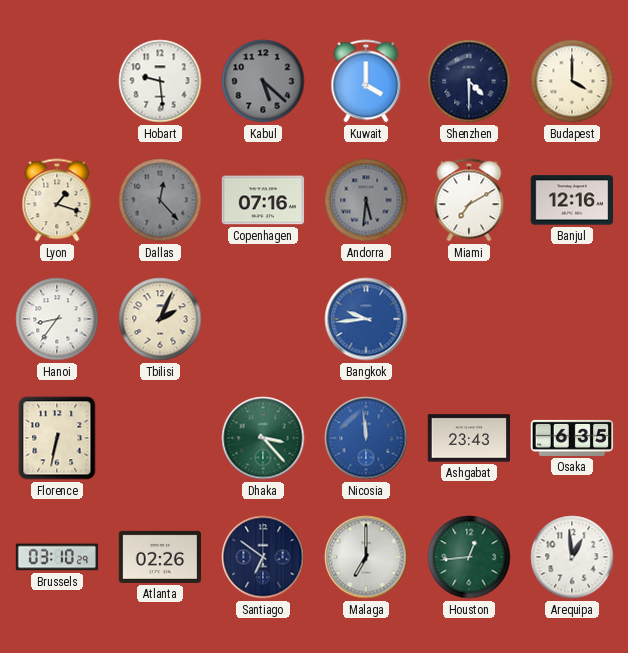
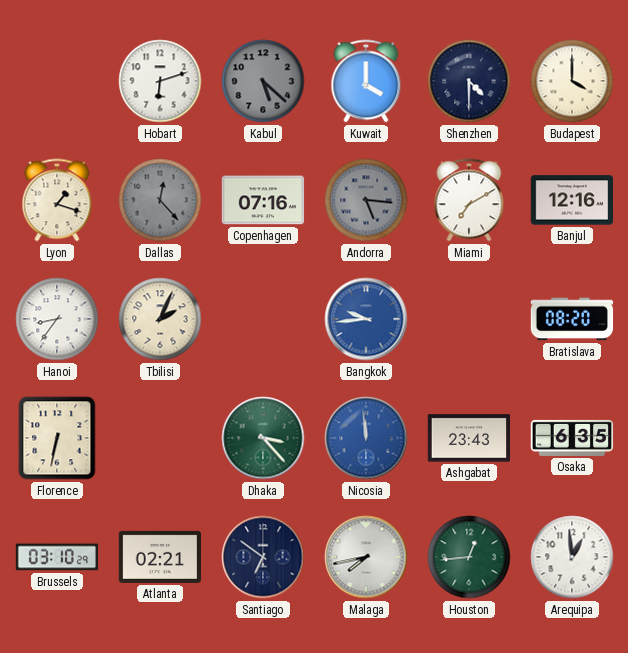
Hobart: 9:29 -> 6:12 (160, 81)
Andorra: 5:31 -> 5:16 (366, 200)
Bratislava: none -> 08:20 (572, 319)
Atlanta: 02:26 -> 02:21 (159, 557)
Malaga: 7:00 -> 7:43 (366, 557)
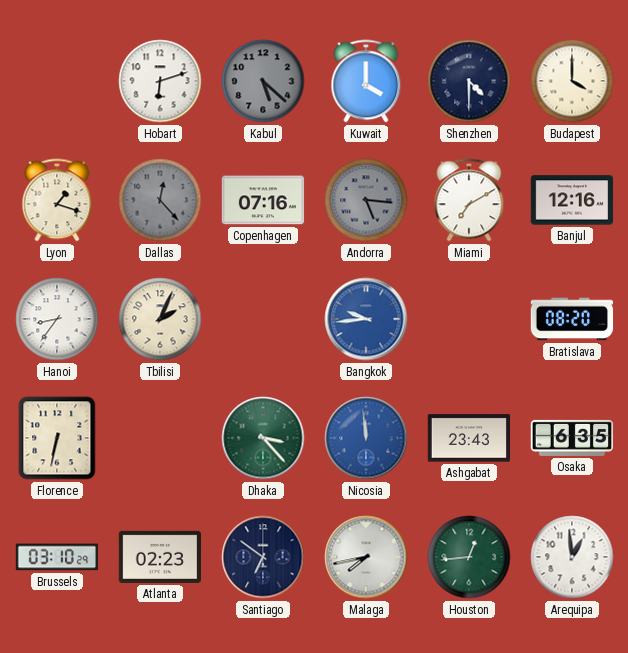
Atlanta: 02:21 -> 02:23 (159, 557)
